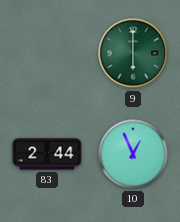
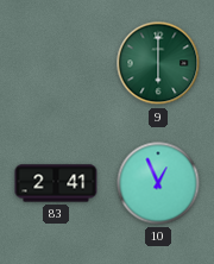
83: 2:44 -> 2:41 (56, 183)
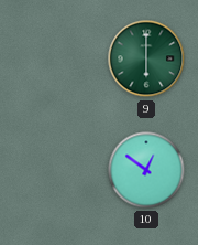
83: 2:41 -> none (56, 183)
10: 12:56 -> 12:51 (146, 170)
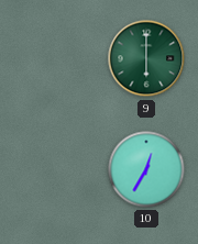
10: 12:51 -> 12:35 (146, 169)
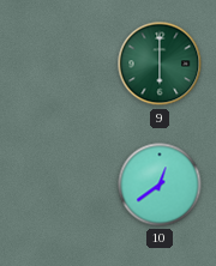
10: 12:35 -> 12:39 (160, 185)
